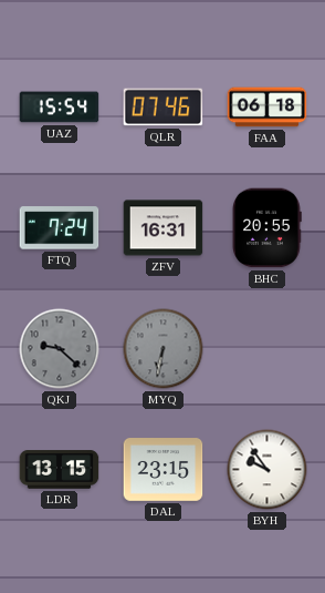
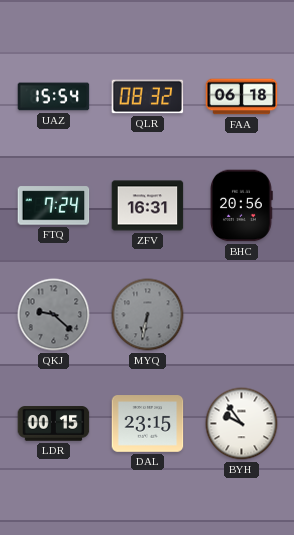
QLR: 07:46 -> 08:32 (148, 97)
BHC: 20:55 -> 20:56 (241, 206)
LDR: 13:15 -> 00:15 (54, 424)
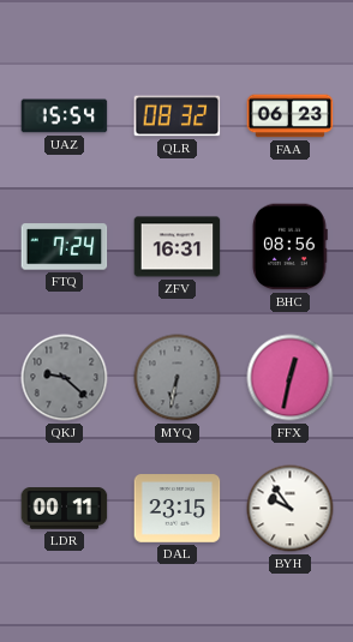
FAA: 06:18 -> 06:23 (291, 116)
BHC: 20:56 -> 08:56 (289, 247)
FFX: none -> 12:32 (291, 378)
LDR: 00:15 -> 00:11 (65, 509)
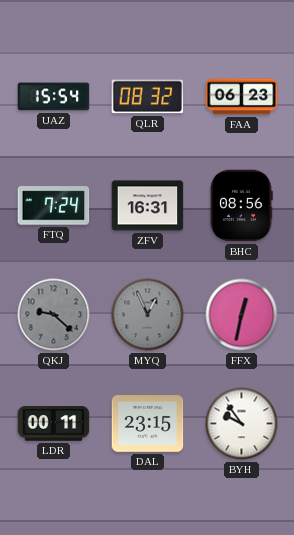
MYQ: 6:32 -> 12:56 (148, 315)
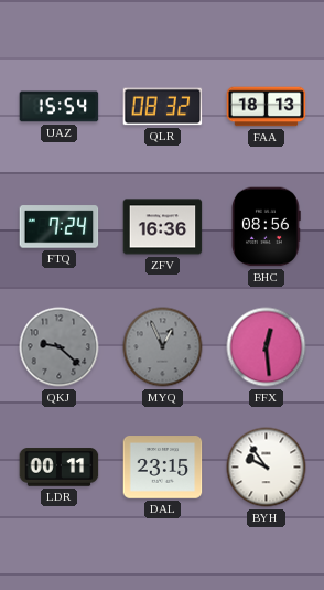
FAA: 06:23 -> 18:13 (267, 107)
ZFV: 16:31 -> 16:36 (163, 227)
FFX: 12:32 -> 12:29 (267, 347)
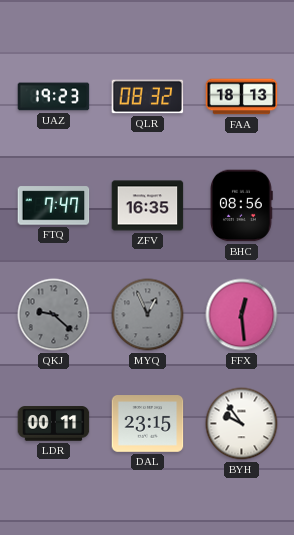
UAZ: 15:54 -> 19:23 (54, 97)
FTQ: 7:24 -> 7:47 (54, 206)
ZFV: 16:36 -> 16:35 (148, 206)
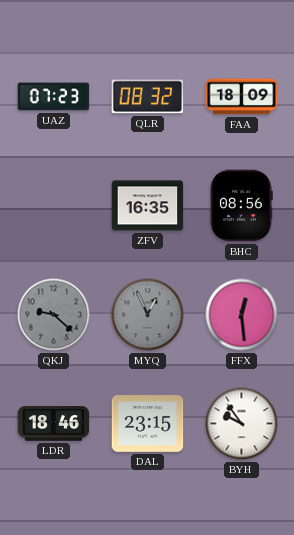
UAZ: 19:23 -> 07:23 (54, 97)
FAA: 18:13 -> 18:09 (242, 97)
FTQ: 7:47 -> none (54, 206)
LDR: 00:11 -> 18:46 (54, 424)
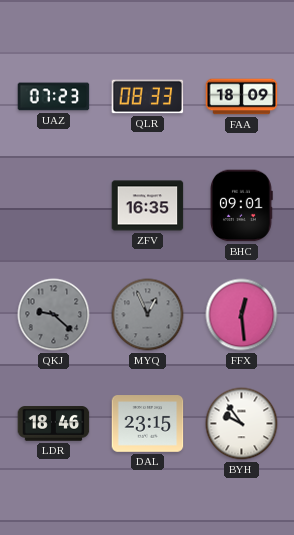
QLR: 08:32 -> 08:33 (148, 97)
BHC: 08:56 -> 09:01 (241, 206)
